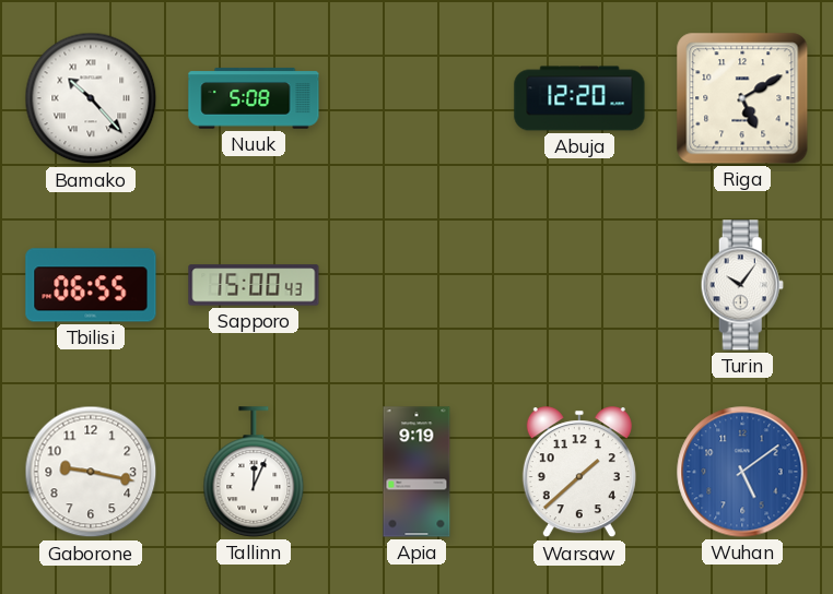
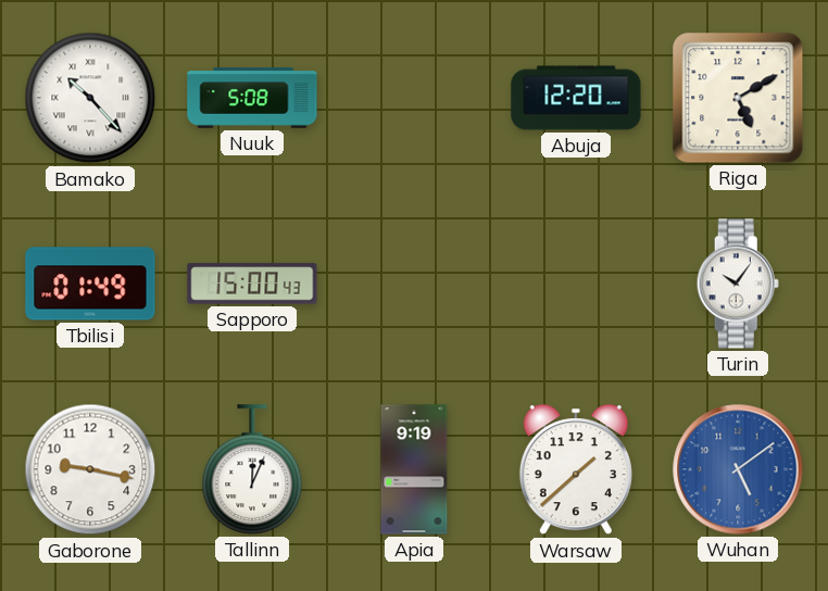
Tbilisi: 06:55 -> 01:49 (90, 284)
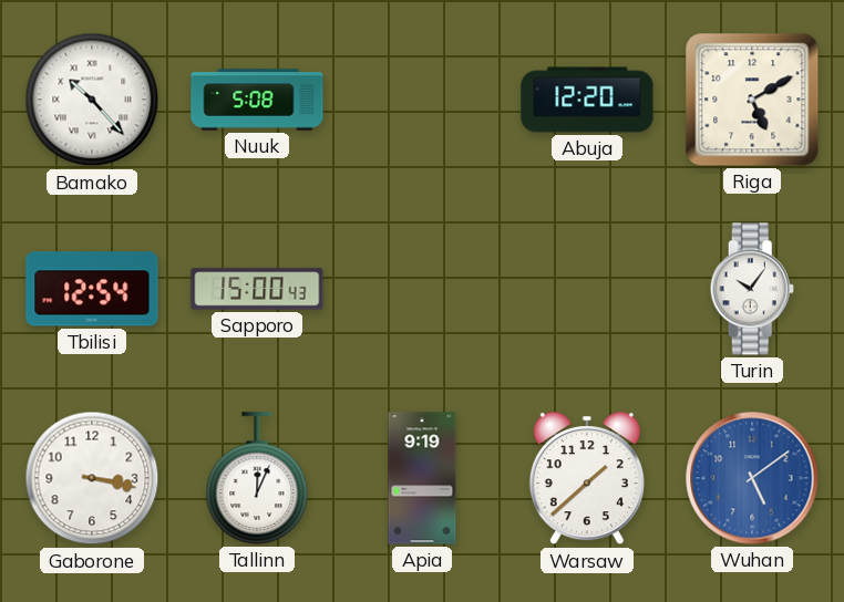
Tbilisi: 01:49 -> 12:54 (92, 289)
Gaborone: 9:17 -> 3:17 (92, 478)
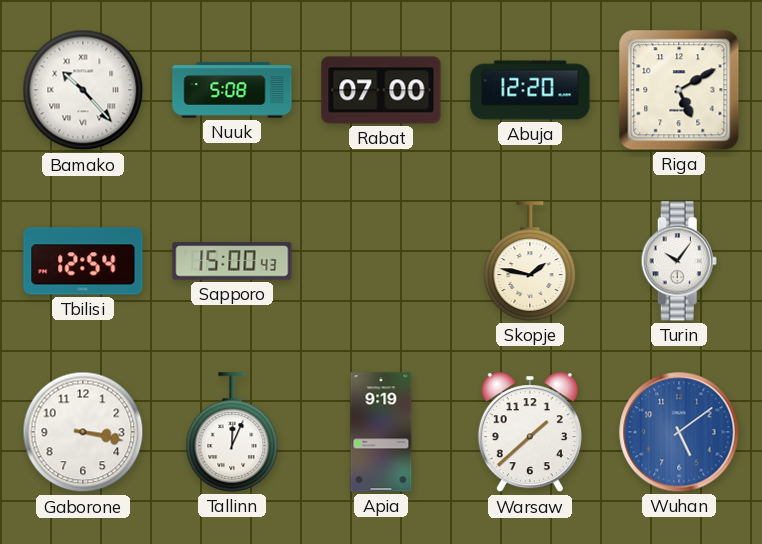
Rabat: none -> 07:00 (381, 90)
Skopje: none -> 1:47 (530, 261)
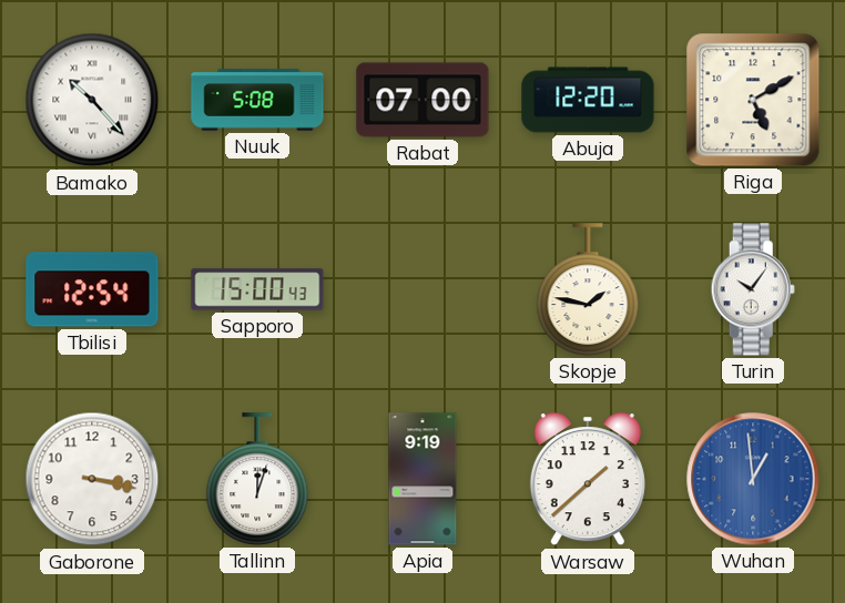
Tallinn: 12:04 -> 12:03 (257, 479)
Wuhan: 5:09 -> 12:59 (753, 479)
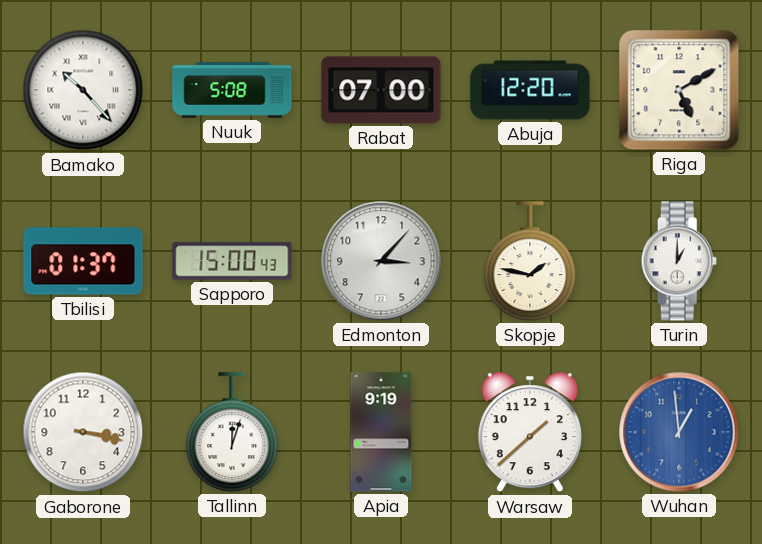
Tbilisi: 12:54 -> 01:37 (83, 261)
Edmonton: none -> 3:07 (381, 261)
Turin: 10:06 -> 1:00 (679, 261)
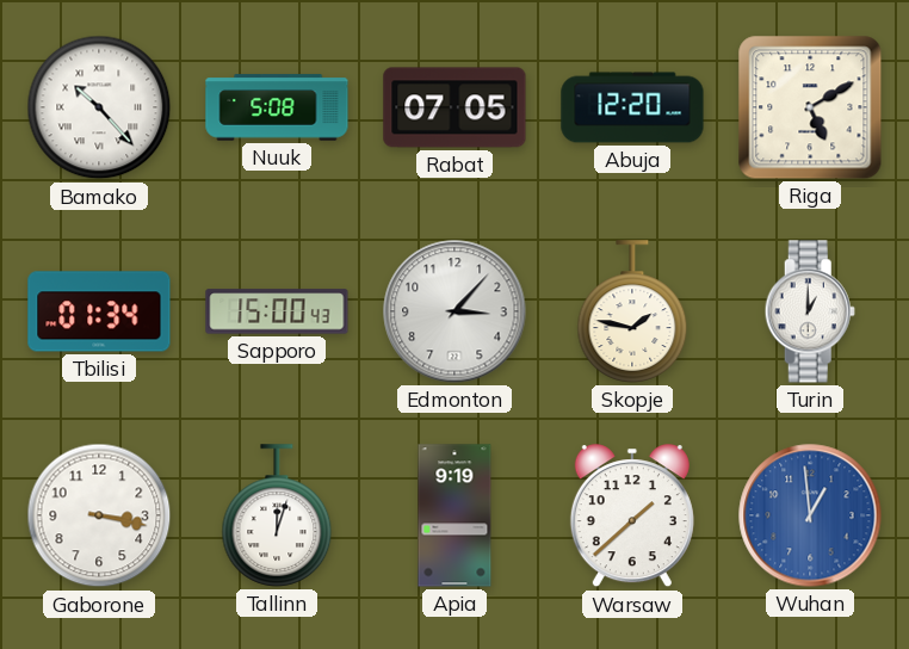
Rabat: 07:00 -> 07:05 (455, 107)
Tbilisi: 01:37 -> 01:34 (99, 311)
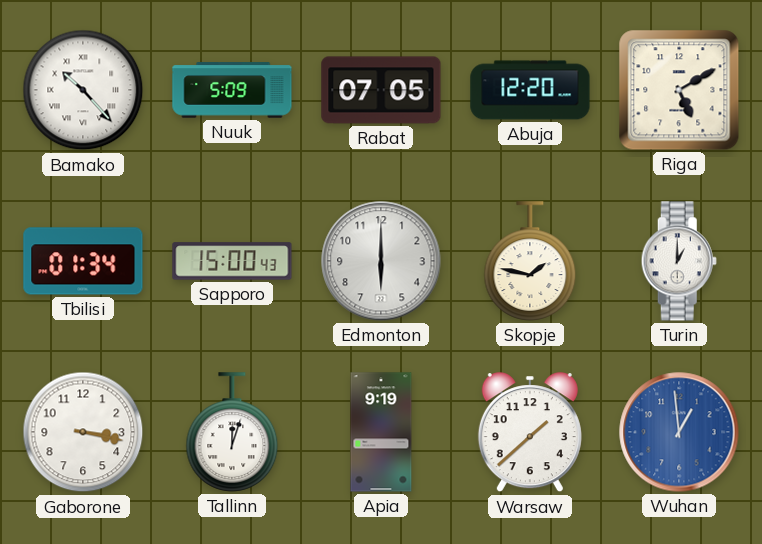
Nuuk: 5:08 -> 5:09 (232, 90)
Edmonton: 3:07 -> 6:00 (381, 261)
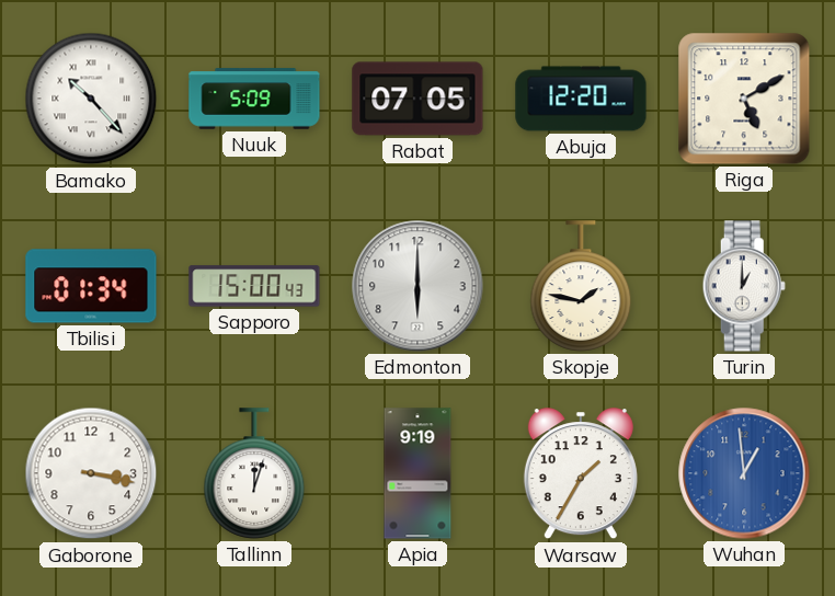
Warsaw: 1:38 -> 1:35 (581, 474)
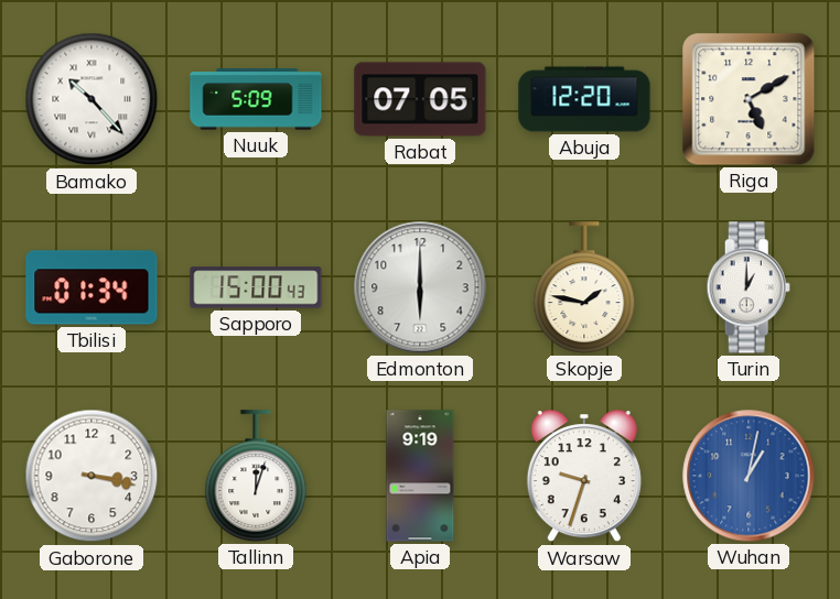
Warsaw: 1:35 -> 9:33 (584, 477)
Wuhan: 12:59 -> 1:02 (749, 476)
